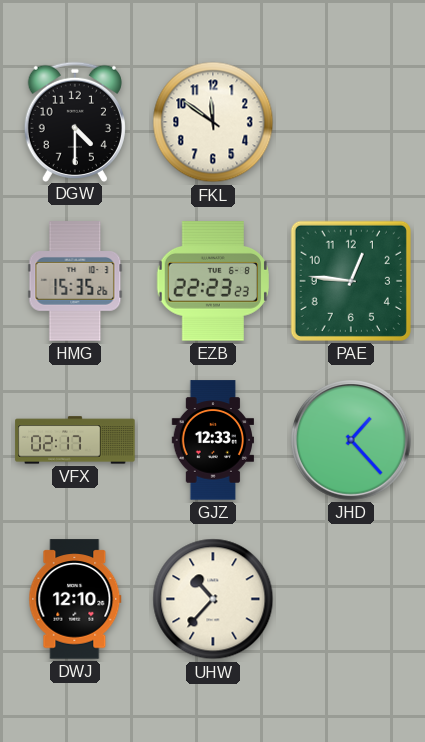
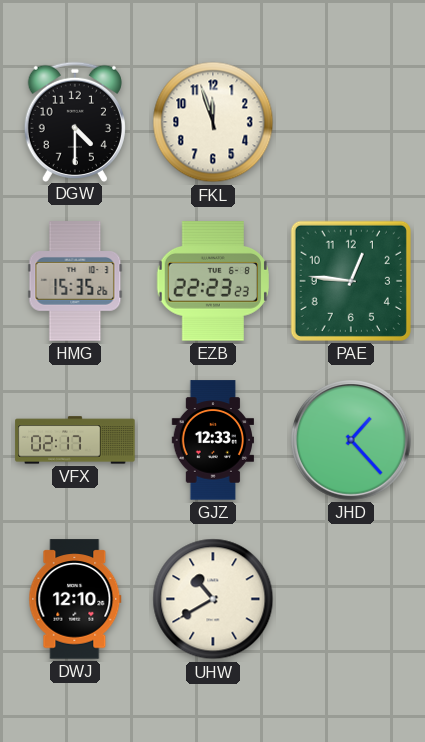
FKL: 11:51 -> 11:57 (213, 122)
UHW: 10:37 -> 10:40 (213, 599)
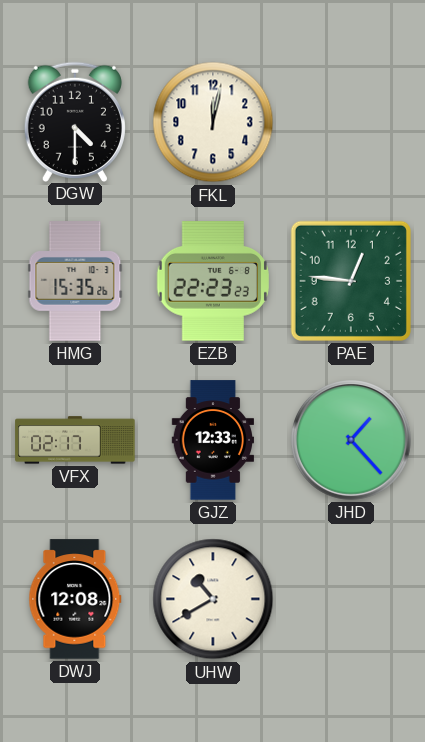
FKL: 11:57 -> 12:02 (213, 122)
DWJ: 12:10 -> 12:08 (75, 599)
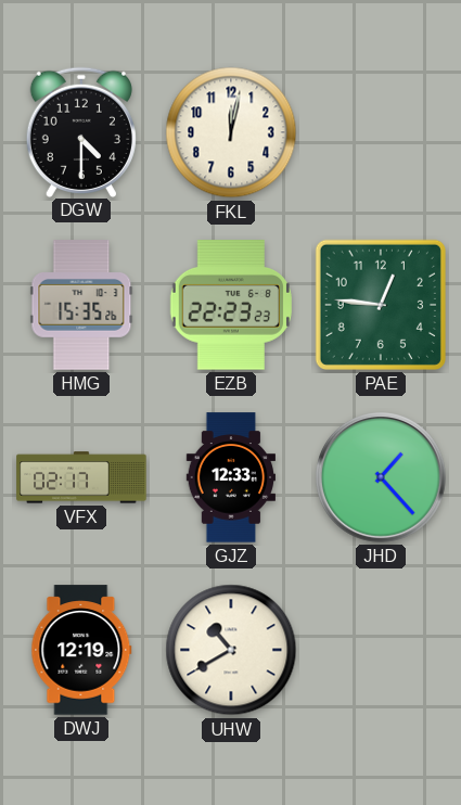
DWJ: 12:08 -> 12:19 (81, 650)
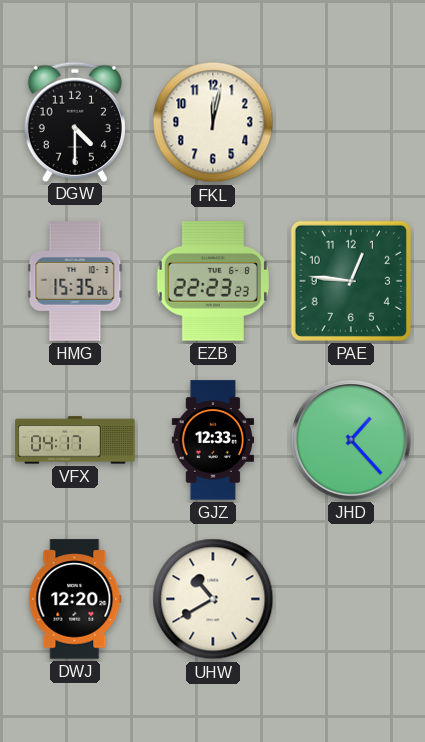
VFX: 02:17 -> 04:17 (75, 440)
DWJ: 12:19 -> 12:20 (75, 599)
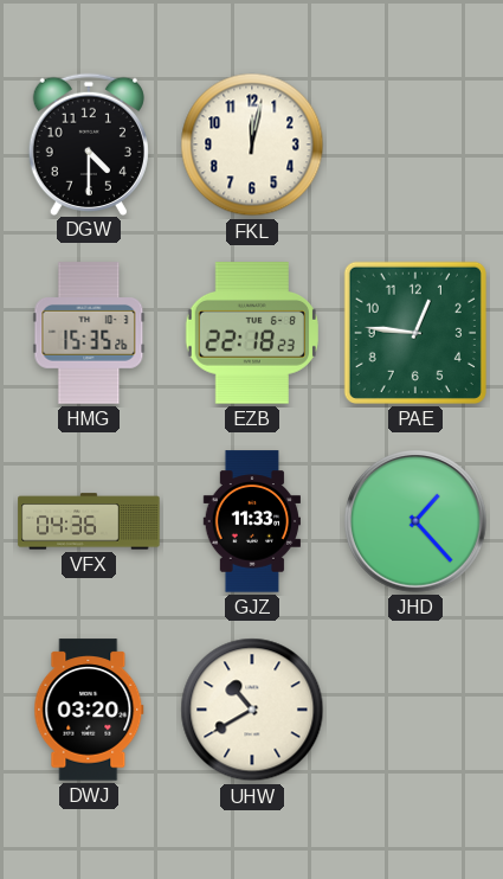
EZB: 22:23 -> 22:18 (252, 333)
VFX: 04:17 -> 04:36 (89, 521)
GJZ: 12:33 -> 11:33 (252, 521)
DWJ: 12:20 -> 03:20 (89, 710)
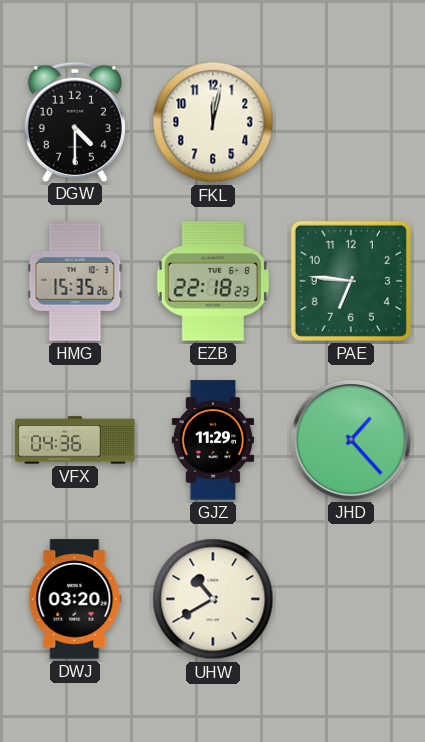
PAE: 12:46 -> 6:46 (351, 281)
GJZ: 11:33 -> 11:29 (213, 440)
